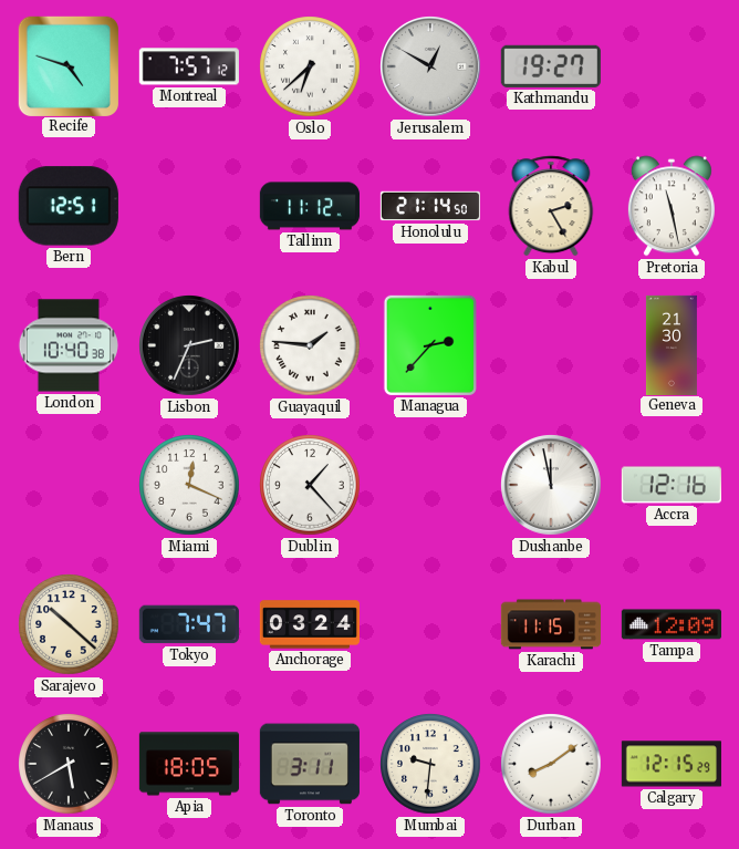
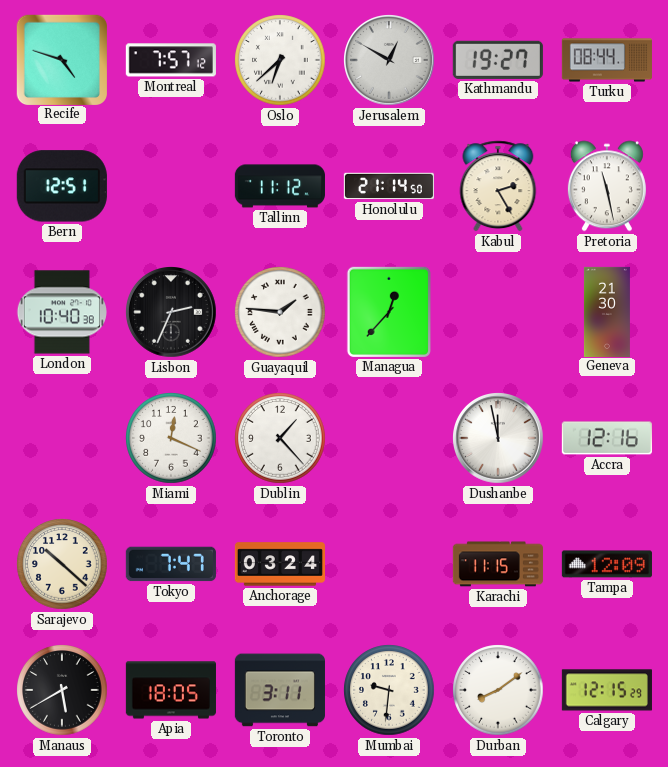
Turku: none -> 08:44 (607, 60)
Managua: 2:37 -> 12:37 (389, 312)
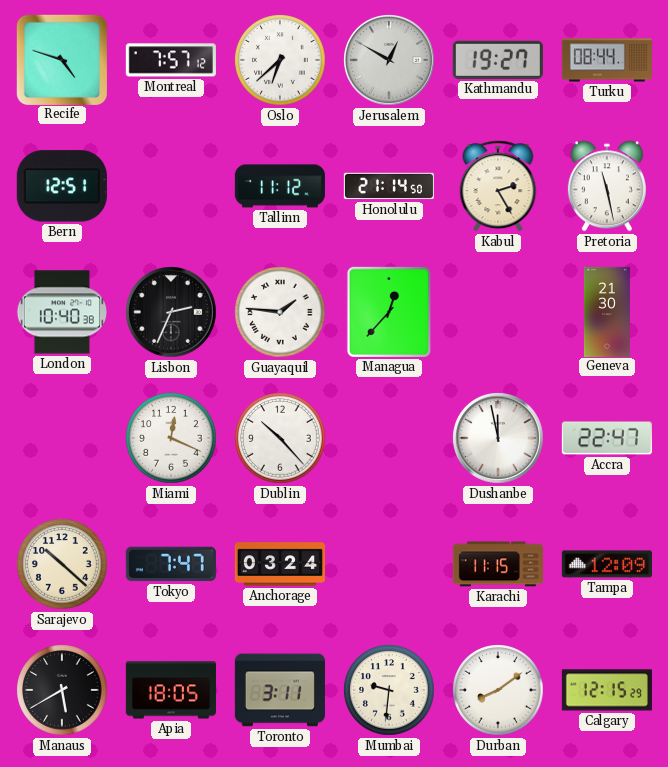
Dublin: 1:23 -> 10:23 (280, 438)
Accra: 12:16 -> 22:47 (607, 438)
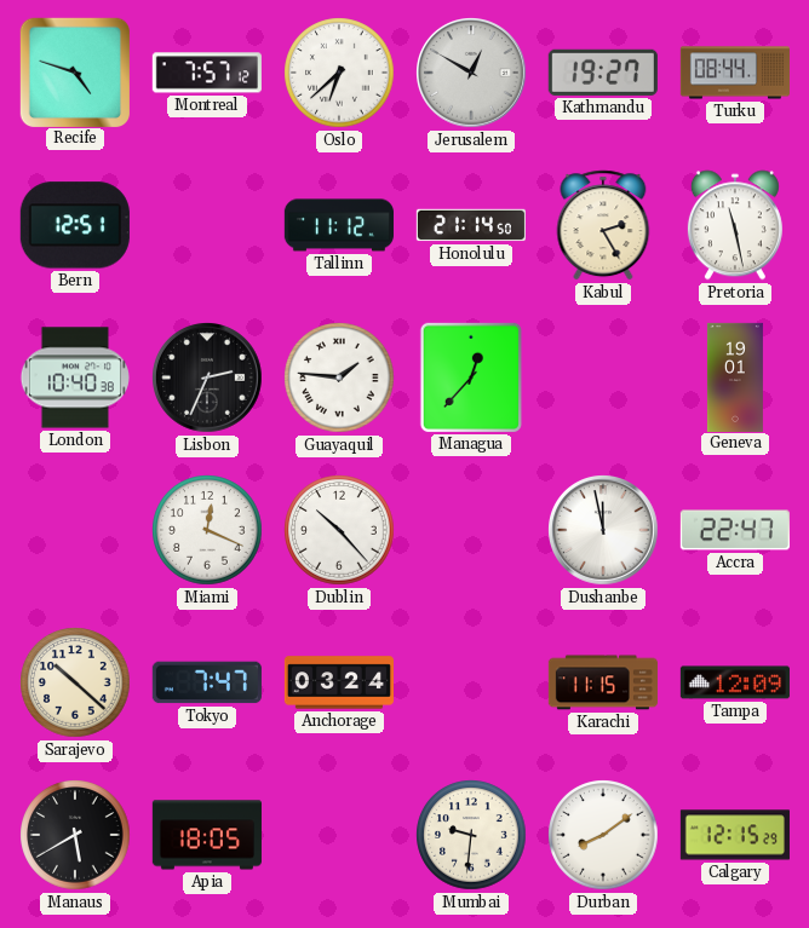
Geneva: 21:30 -> 19:01 (735, 376)
Toronto: 3:11 -> none (280, 690)
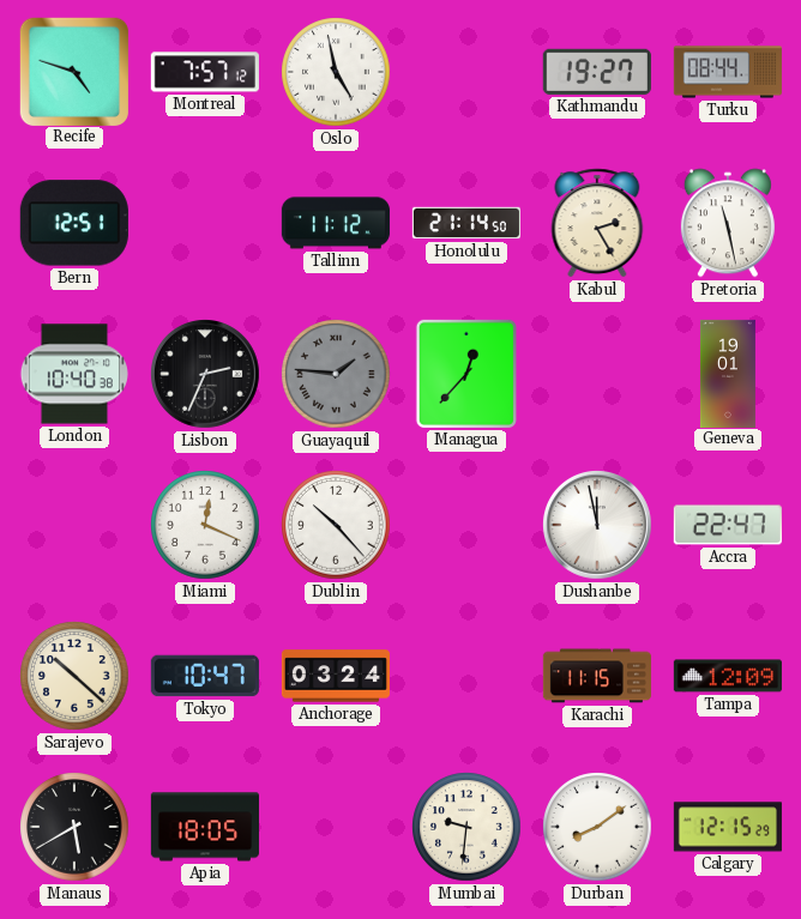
Oslo: 6:38 -> 4:58 (336, 72)
Jerusalem: 12:50 -> none (471, 73)
Guayaquil dial: white -> grey (336, 374)
Tokyo: 7:47 -> 10:47 (205, 676)
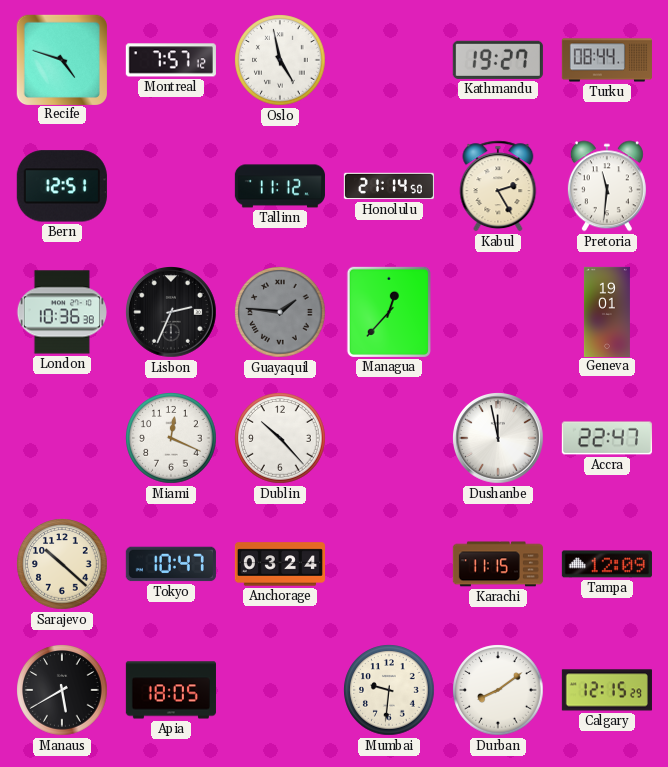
Pretoria: 11:28 -> 11:31 (607, 186)
London: 10:40 -> 10:36 (62, 312)
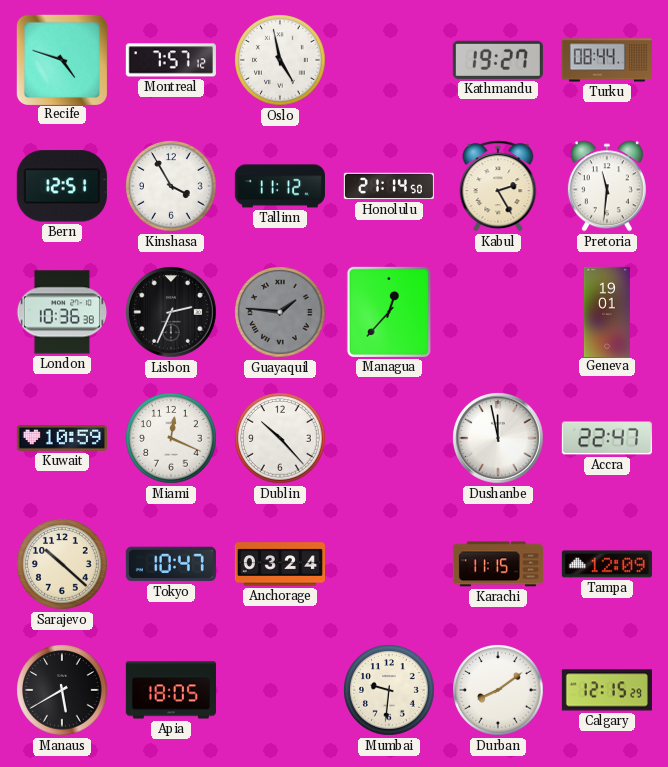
Kinshasa: none -> 3:55 (171, 186)
Kuwait: none -> 10:59 (62, 438)
